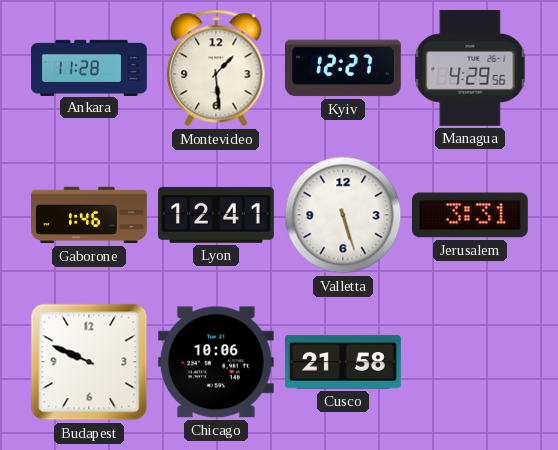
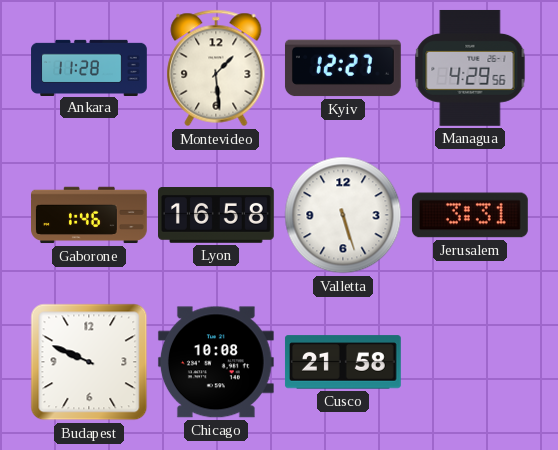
Lyon: 12:41 -> 16:58 (217, 216)
Chicago: 10:06 -> 10:08 (216, 362)
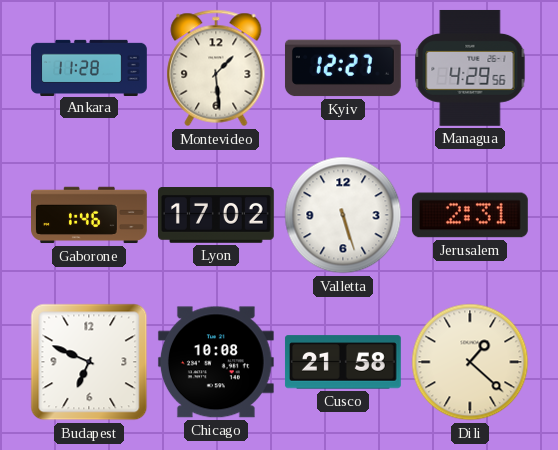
Lyon: 16:58 -> 17:02 (217, 216)
Jerusalem: 3:31 -> 2:31 (470, 215)
Budapest: 9:49 -> 6:49 (89, 362)
Dili: none -> 1:22 (470, 362)
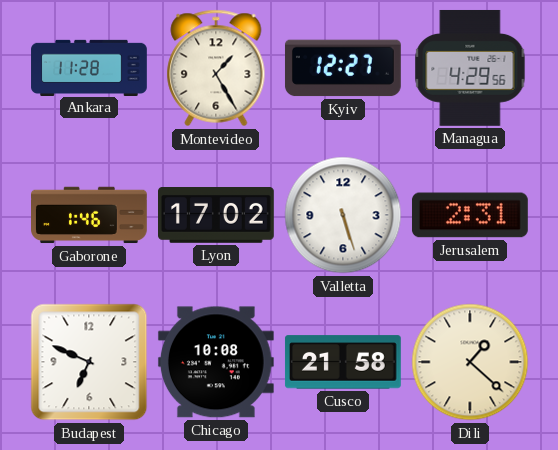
Montevideo: 1:29 -> 1:25 (216, 68)
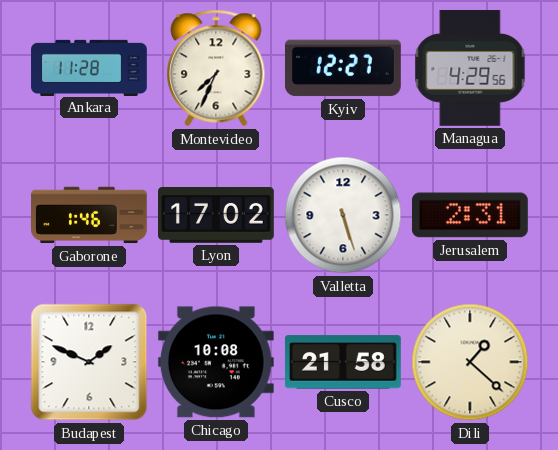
Montevideo: 1:25 -> 7:34 (216, 68)
Budapest: 6:49 -> 1:49 (89, 362)
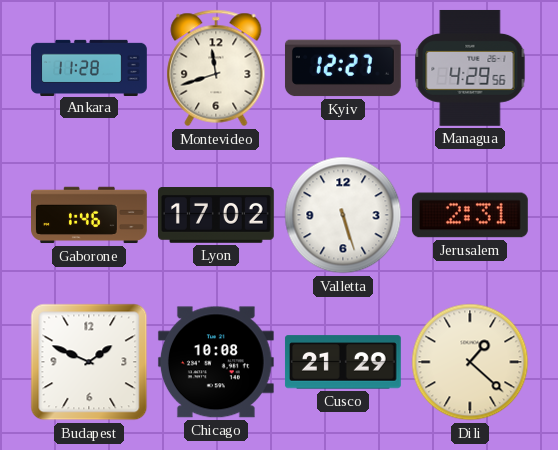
Montevideo: 7:34 -> 11:42 (216, 68)
Cusco: 21:58 -> 21:29 (343, 362)
